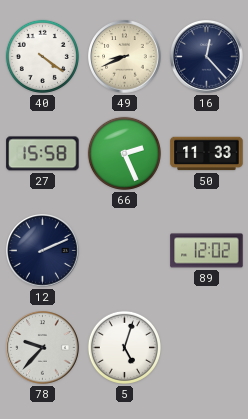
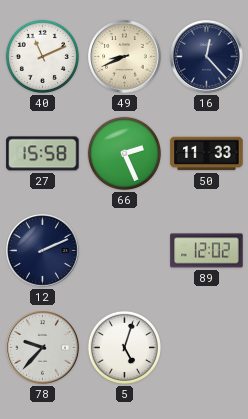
40: 4:21 -> 11:11 (42, 56)
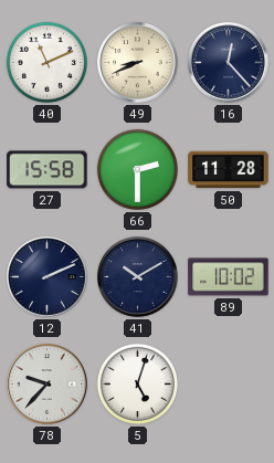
66: 2:26 -> 2:30 (137, 169)
50: 11:33 -> 11:28 (229, 170)
41: none -> 10:10 (138, 277)
89: 12:02 -> 10:02 (229, 277)
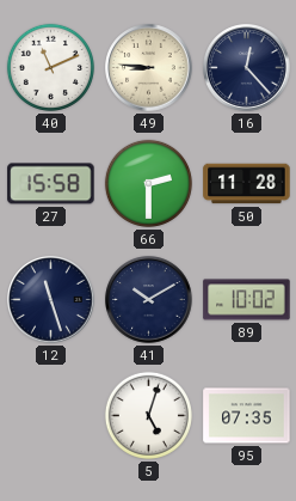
49: 8:41 -> 8:46 (149, 68)
12: 2:11 -> 11:27 (51, 300)
78: 9:37 -> none (48, 385)
95: none -> 07:35 (247, 416)
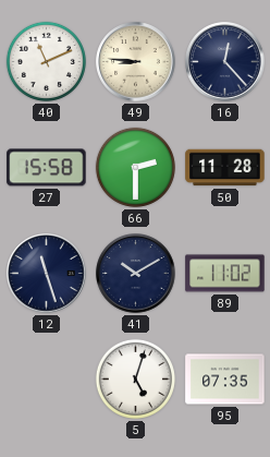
89: 10:02 -> 11:02 (225, 274)
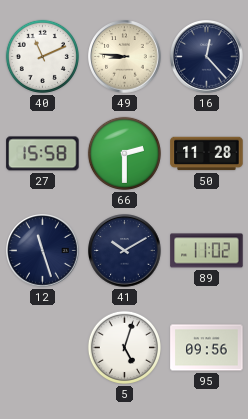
95: 07:35 -> 09:56 (207, 348)
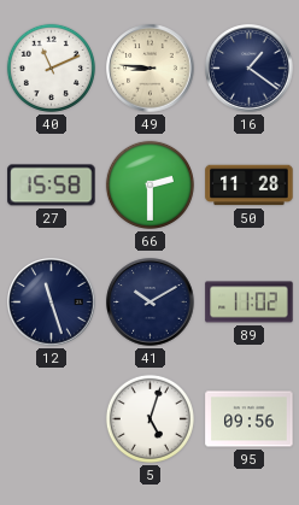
16: 12:23 -> 1:21 (250, 69)
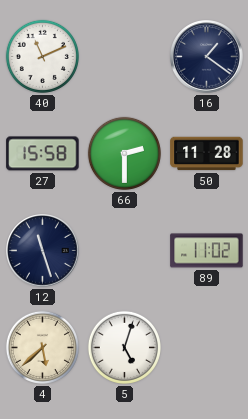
49: 8:46 -> none (151, 69)
41: 10:10 -> none (151, 303)
4: none -> 5:38 (42, 347)
95: 09:56 -> none (250, 419)
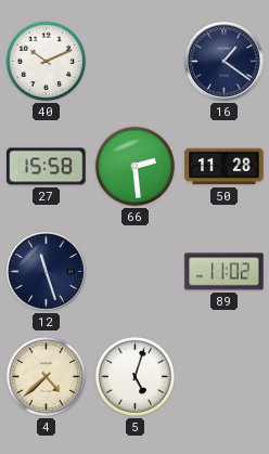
40: 11:11 -> 10:11 (46, 61)
66: 2:30 -> 2:29 (134, 166)
4: 5:38 -> 4:38 (46, 376)
